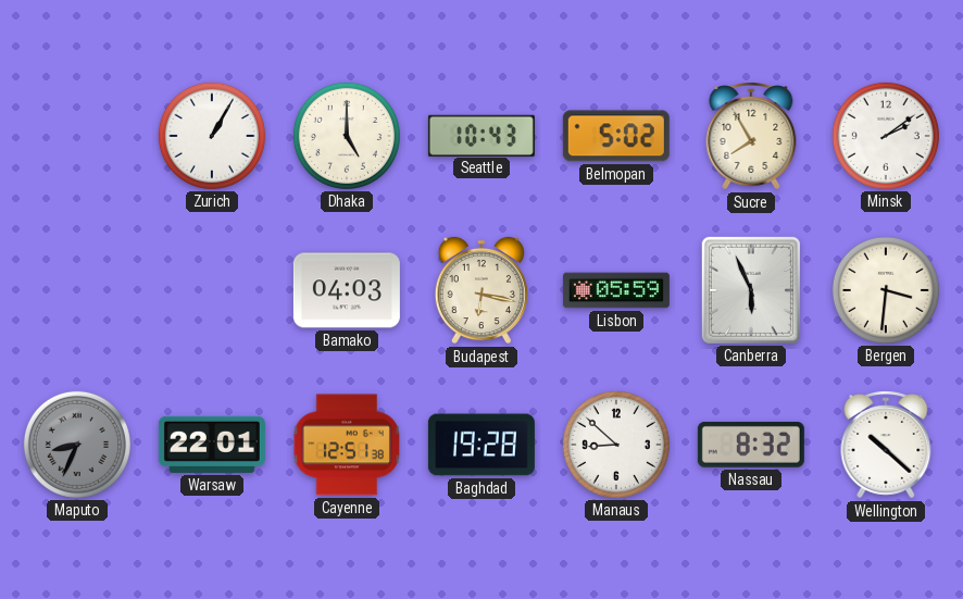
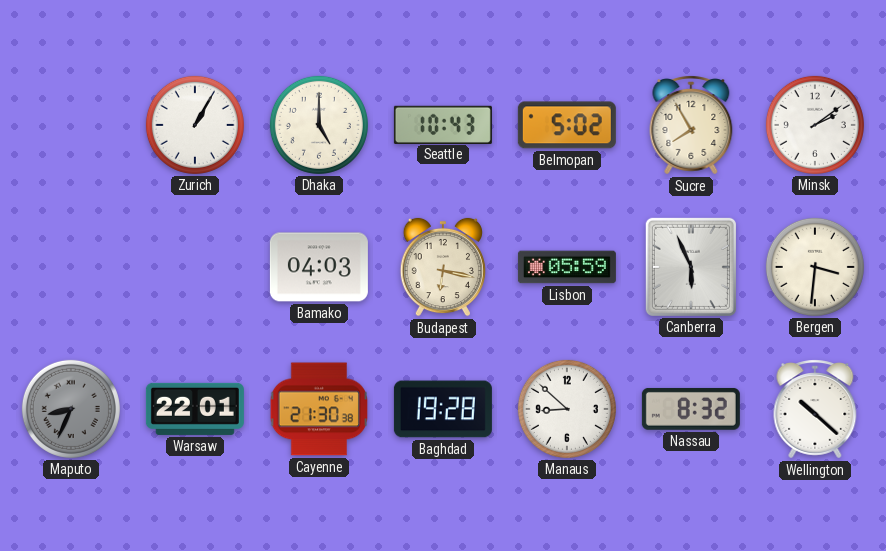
Cayenne: 12:51 -> 21:30 (318, 409)
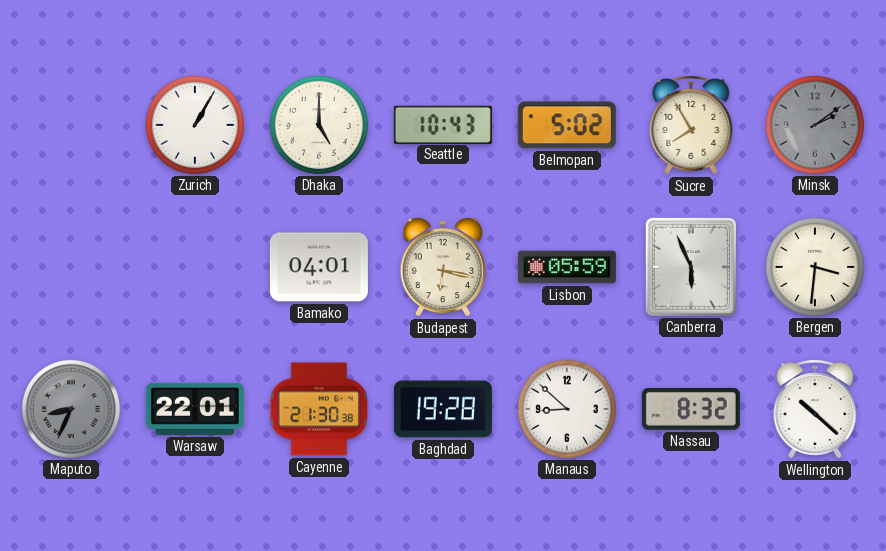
Minsk dial: white -> grey (815, 125)
Bamako: 04:03 -> 04:01 (319, 267)
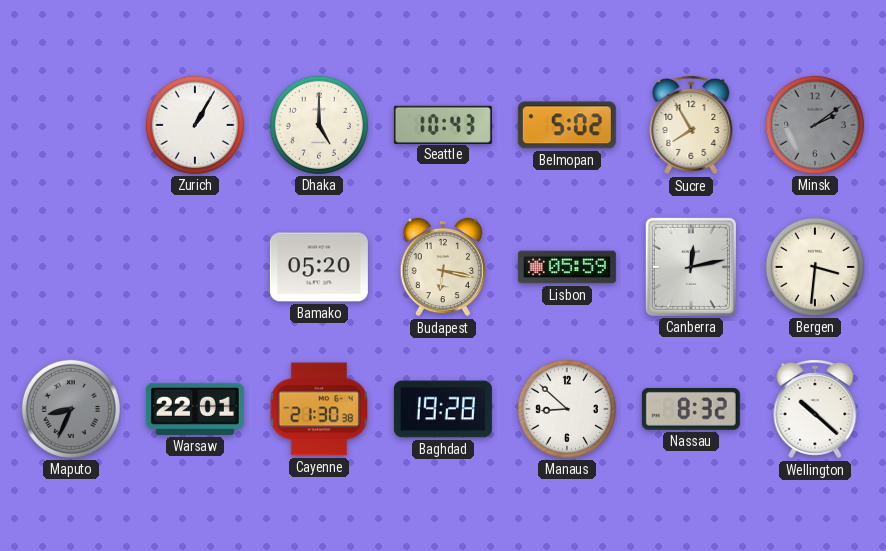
Bamako: 04:01 -> 05:20 (319, 267)
Canberra: 5:56 -> 12:13 (691, 267)
